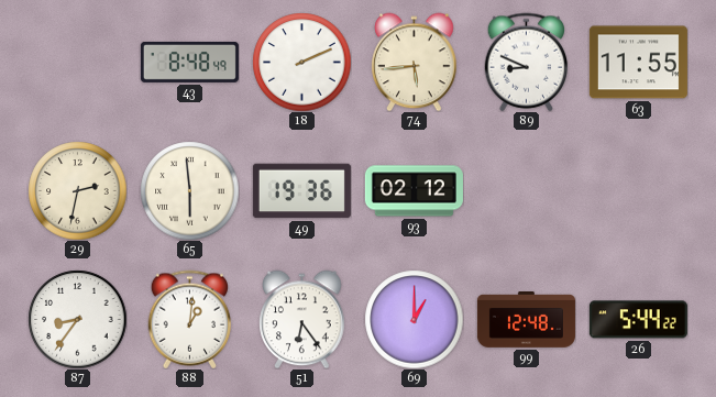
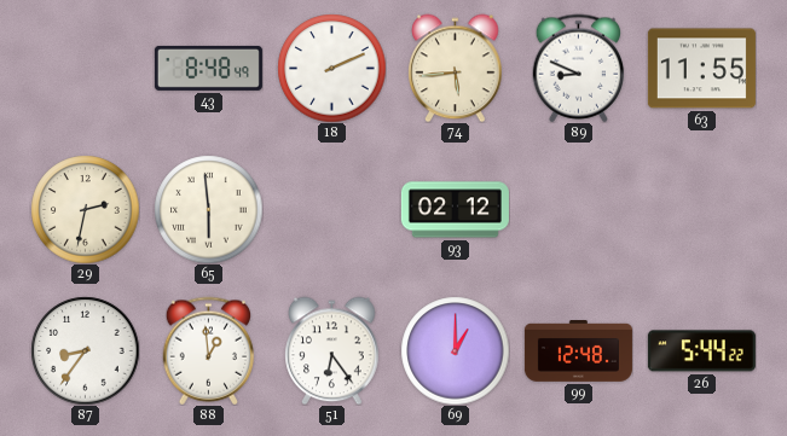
49: 19:36 -> none (301, 191)
88: 1:01 -> 12:59 (209, 350)
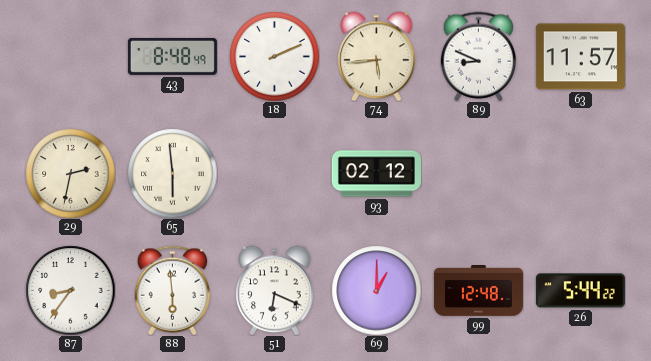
63: 11:55 -> 11:57 (580, 57)
88: 12:59 -> 5:59 (173, 290)
51: 6:24 -> 6:19 (275, 290)
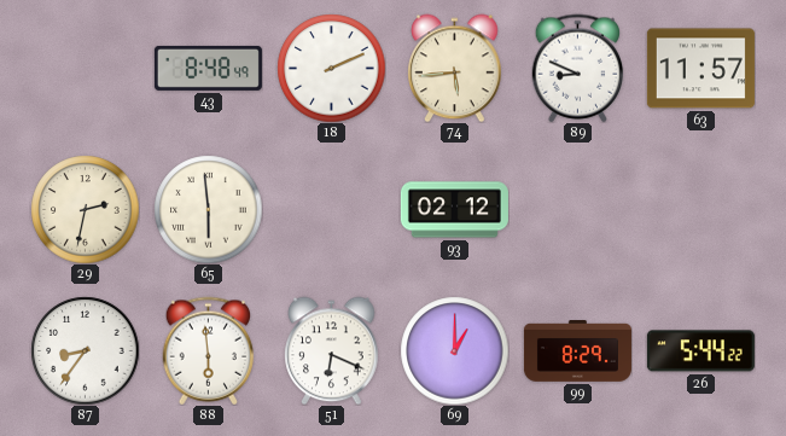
99: 12:48 -> 8:29 (577, 351)
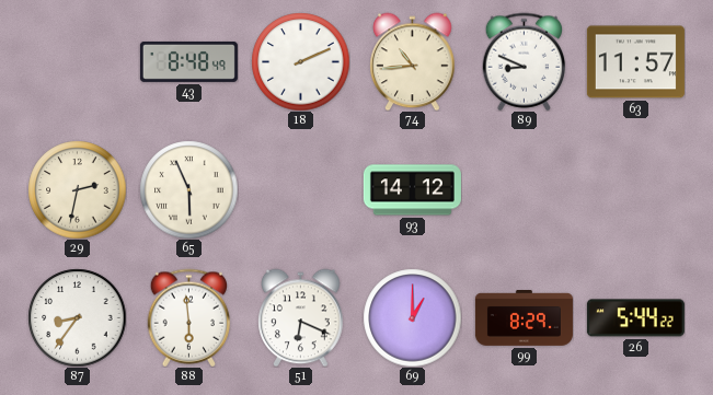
74: 5:44 -> 10:44 (413, 61)
65: 5:59 -> 5:56 (188, 189)
93: 02:12 -> 14:12 (412, 190)
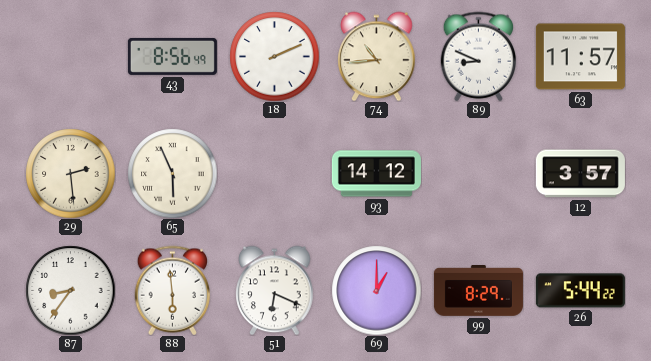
43: 8:48 -> 8:56 (172, 56)
29: 2:32 -> 2:29 (70, 173)
12: none -> 3:57 (580, 174)
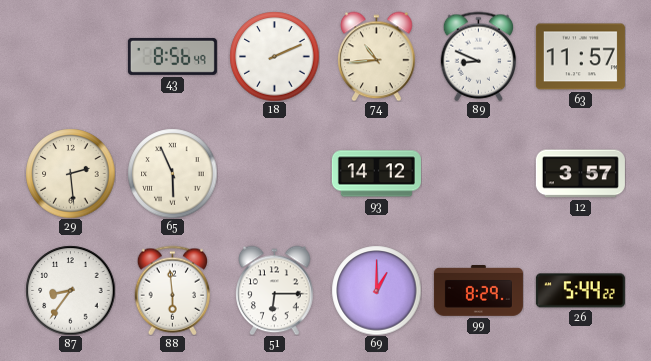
51: 6:19 -> 6:15 (275, 290)
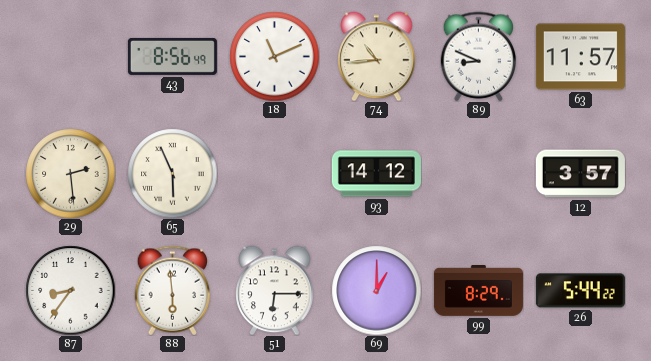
18: 2:11 -> 11:11 (274, 56)
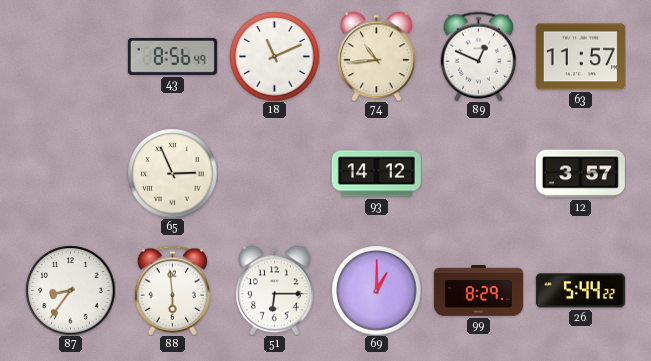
89: 8:49 -> 12:49 (479, 56)
29: 2:29 -> none (70, 173)
65: 5:56 -> 2:56 (172, 173)
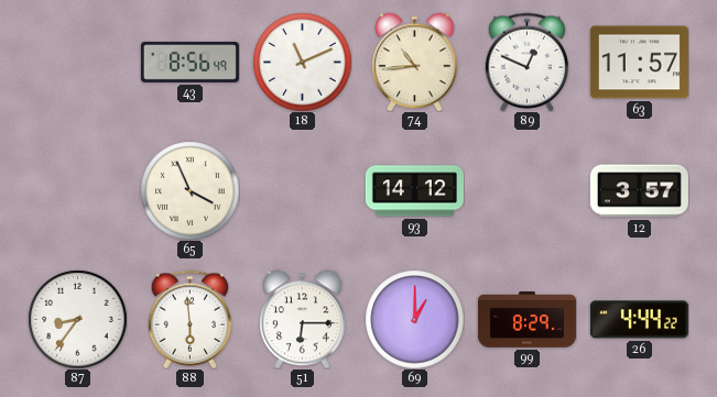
65: 2:56 -> 3:56 (189, 190)
26: 5:44 -> 4:44 (639, 320)
